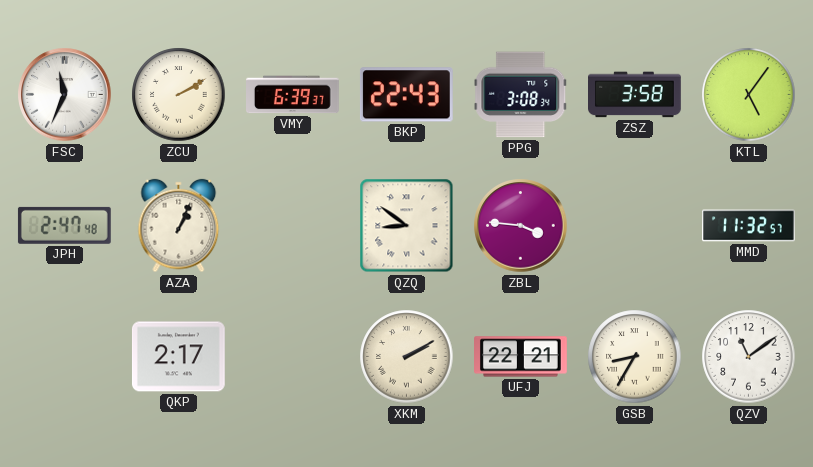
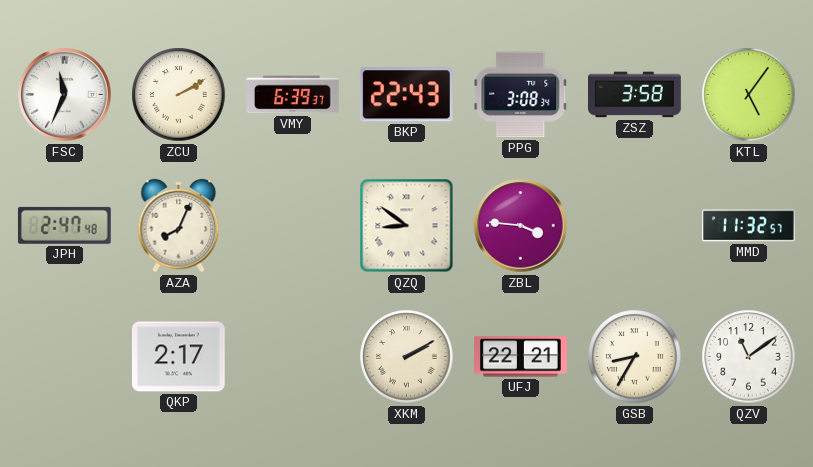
AZA: 1:04 -> 8:04 (179, 226)
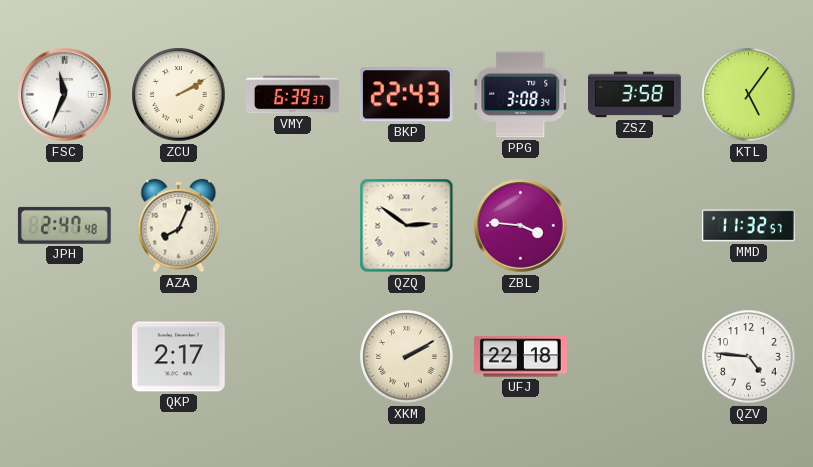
QZQ: 8:51 -> 2:51 (407, 226)
UFJ: 22:21 -> 22:18 (521, 357)
GSB: 8:35 -> none (635, 357)
QZV: 11:09 -> 4:46 (749, 357)
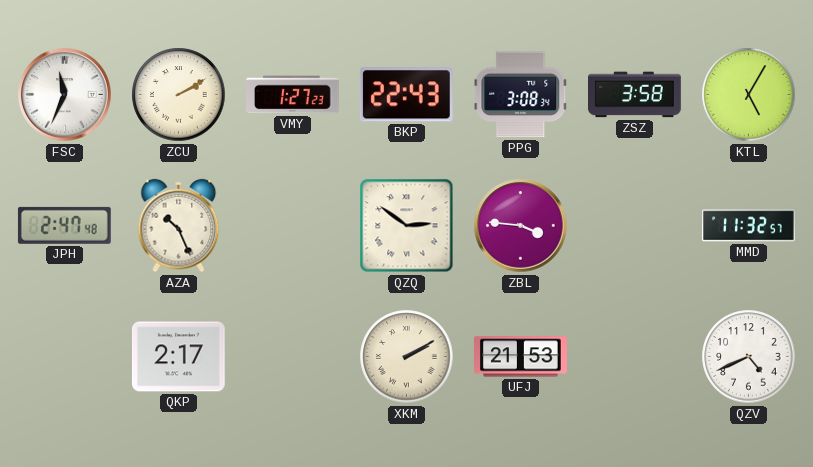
VMY: 6:39 -> 1:27 (293, 95)
KTL: 5:06 -> 5:05 (749, 95)
AZA: 8:04 -> 10:26 (179, 226)
UFJ: 22:18 -> 21:53 (521, 357)
QZV: 4:46 -> 4:41 (749, 357)
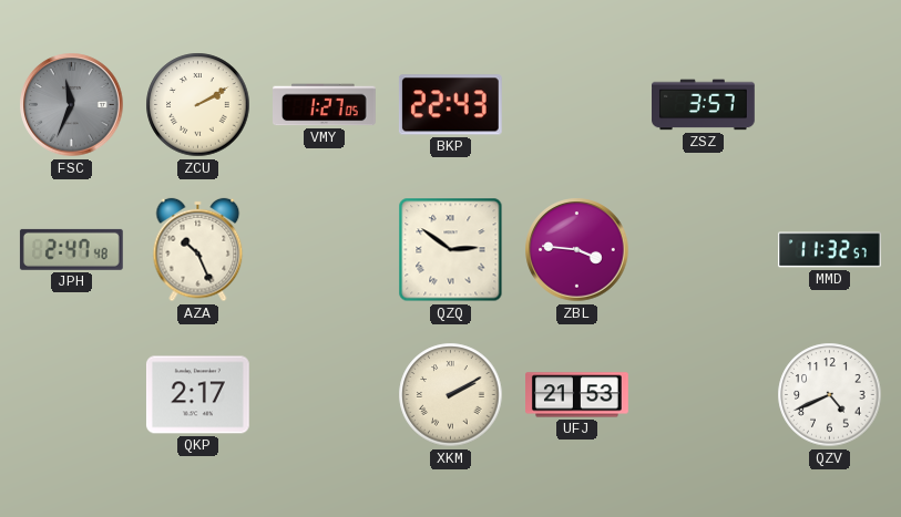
FSC dial: white -> grey (72, 105)
VMY: 1:27:23 -> 1:27:05 (325, 105)
PPG: 3:08 -> none (521, 95)
ZSZ: 3:58 -> 3:57 (704, 105)
KTL: 5:05 -> none (749, 95)
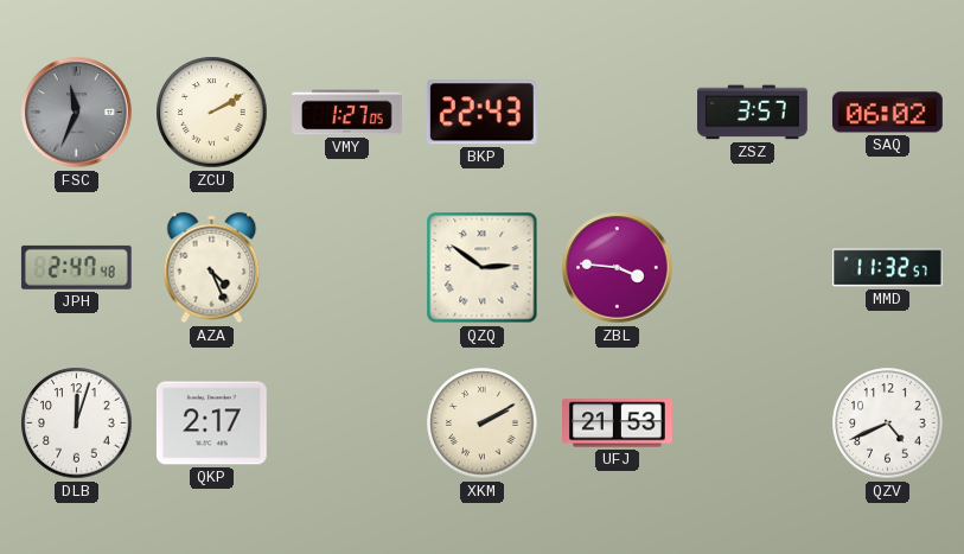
SAQ: none -> 06:02 (887, 113)
AZA: 10:26 -> 4:26 (212, 268)
DLB: none -> 12:03 (77, 424)
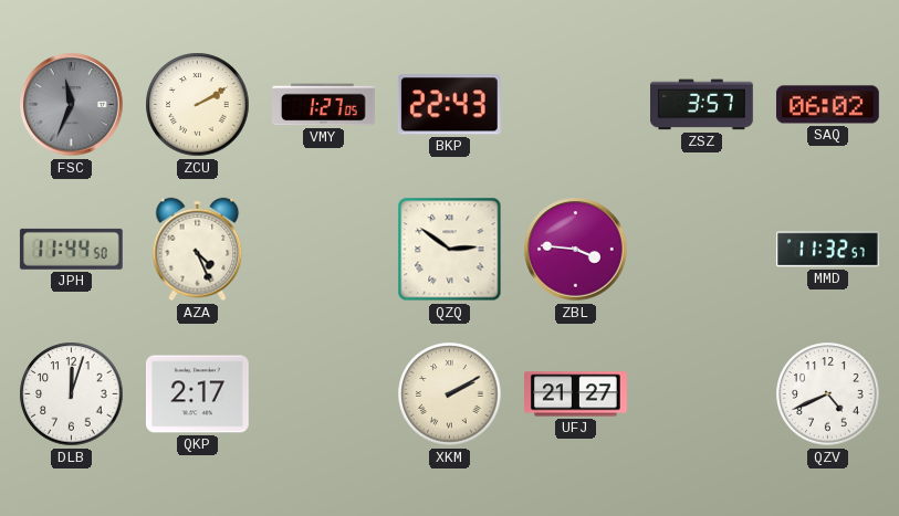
JPH: 2:47 -> 11:44 (71, 249)
UFJ: 21:53 -> 21:27 (576, 394)
